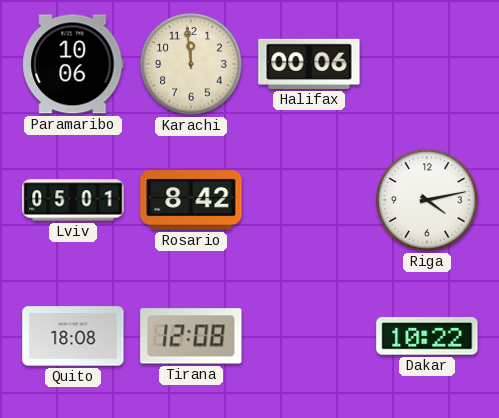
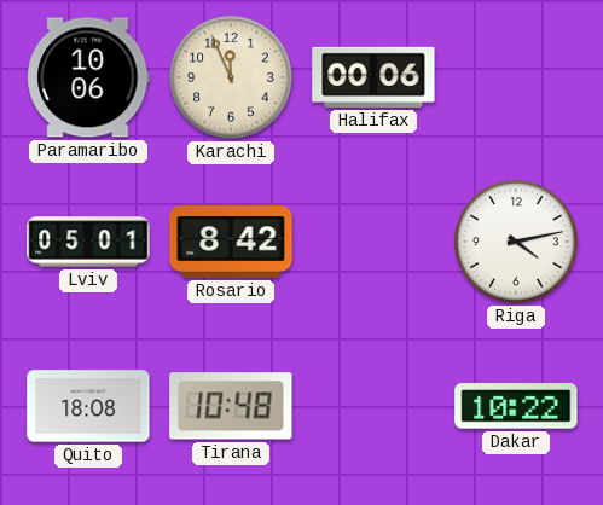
Karachi: 11:59 -> 11:56 (231, 77)
Tirana: 12:08 -> 10:48 (231, 406)
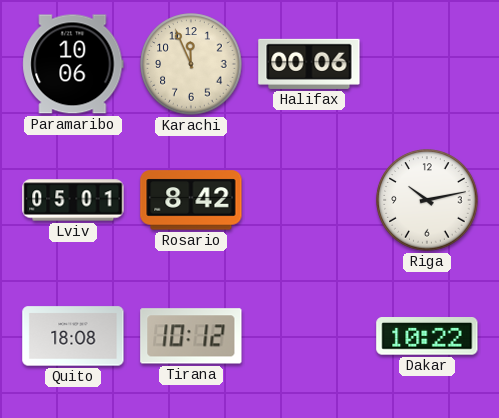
Riga: 4:13 -> 10:13 (427, 200)
Tirana: 10:48 -> 10:12 (191, 336)
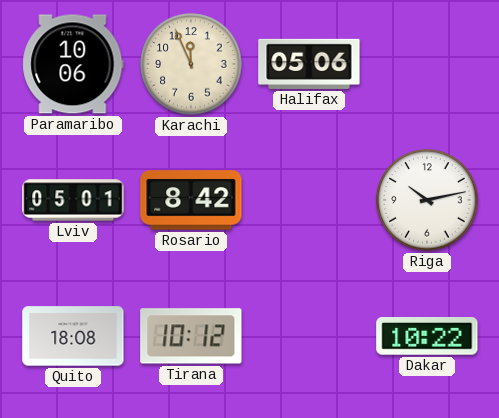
Halifax: 00:06 -> 05:06 (309, 64)
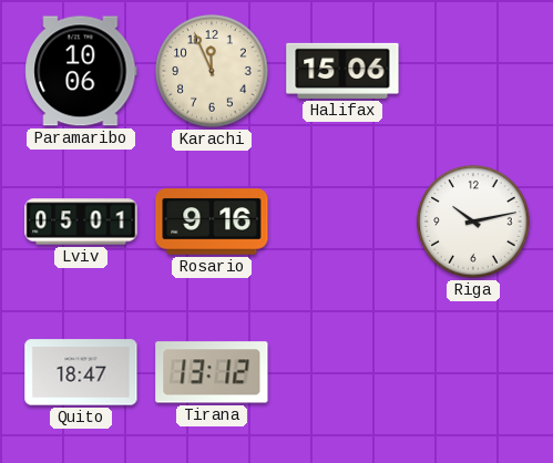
Halifax: 05:06 -> 15:06 (342, 71)
Rosario: 8:42 -> 9:16 (212, 222)
Quito: 18:08 -> 18:47 (81, 372)
Tirana: 10:12 -> 13:12 (212, 372)
Dakar: 10:22 -> none (427, 336)
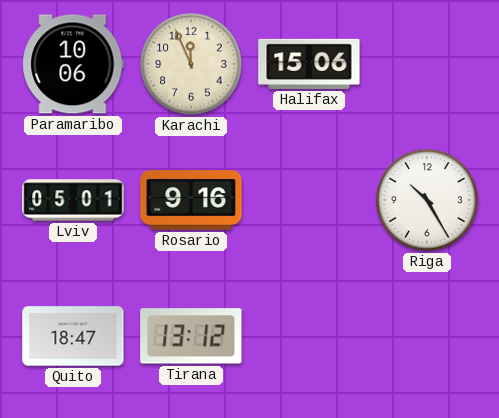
Riga: 10:13 -> 10:25 (427, 200)
